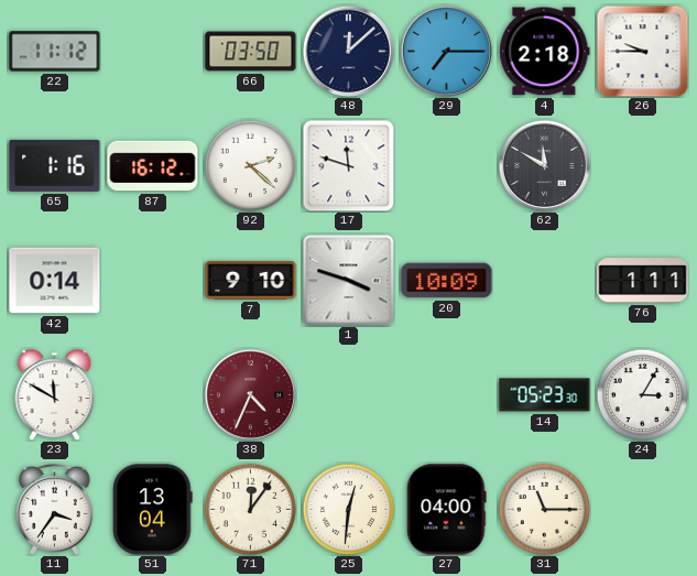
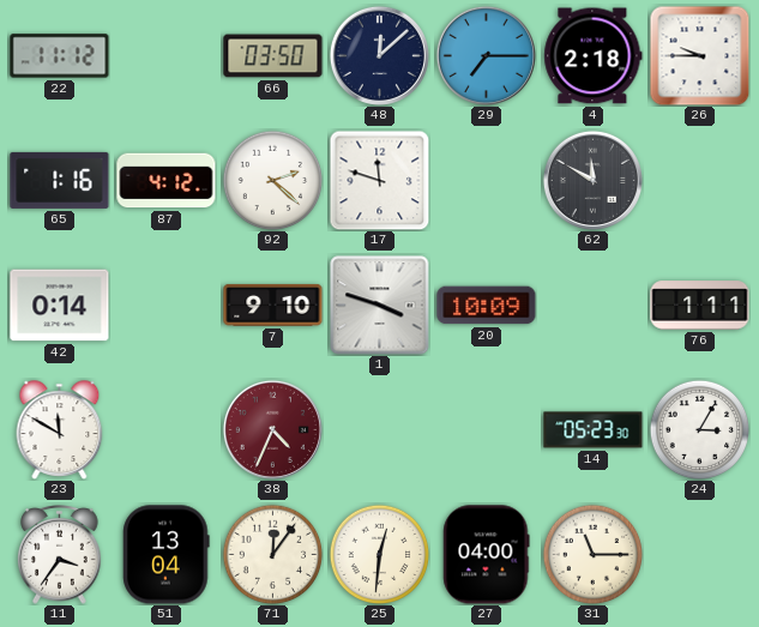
87: 16:12 -> 4:12 (167, 181)
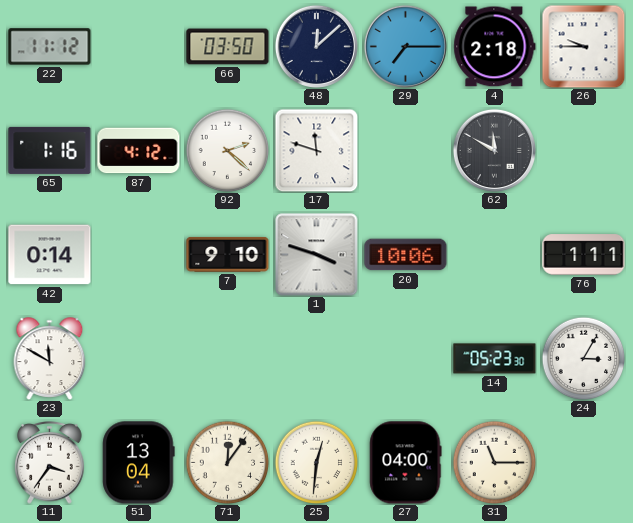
20: 10:09 -> 10:06 (406, 255)
38: 4:34 -> none (272, 429)
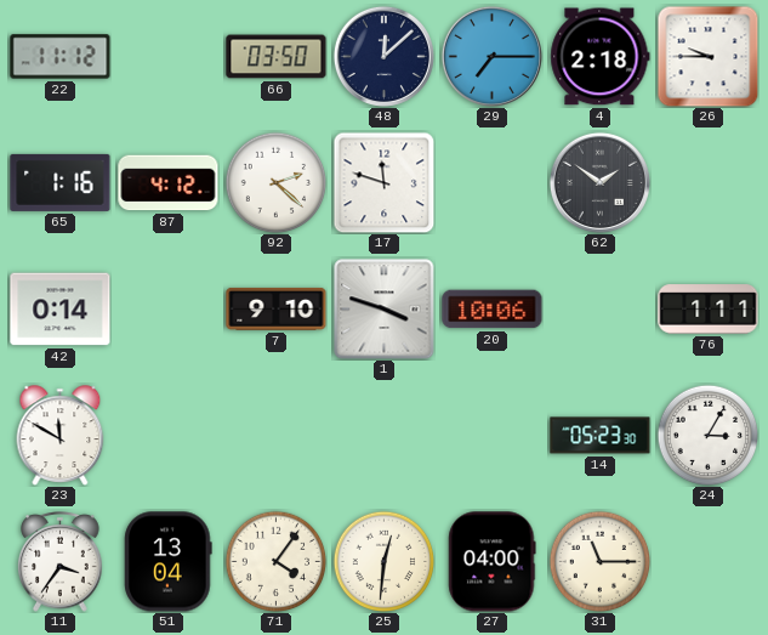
62: 11:50 -> 1:51 (599, 182)
71: 12:06 -> 4:06 (275, 561)
